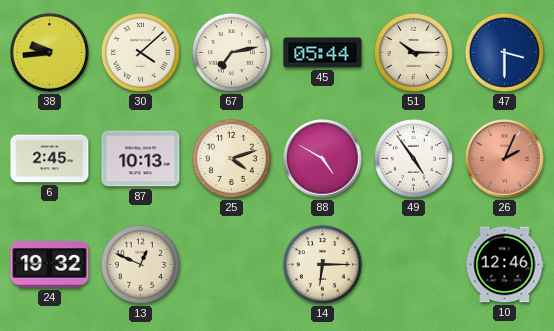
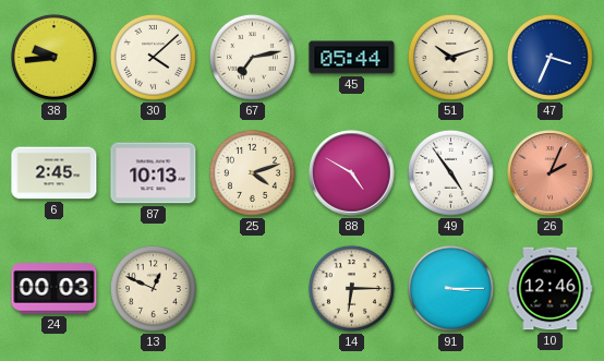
51: 10:15 -> 10:12 (450, 57)
47: 3:30 -> 3:34 (549, 57)
24: 19:32 -> 00:03 (55, 289)
91: none -> 3:15 (450, 288)
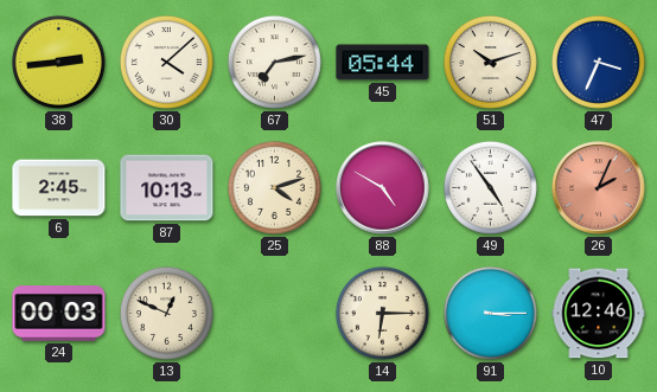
38: 9:44 -> 2:44 (58, 62)
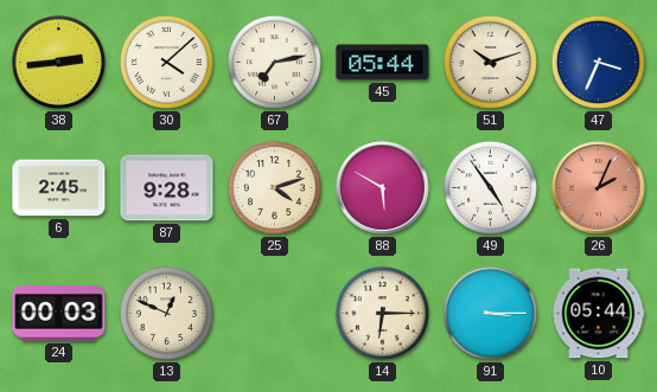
87: 10:13 -> 9:28 (167, 188)
88: 4:50 -> 5:50 (383, 188)
10: 12:46 -> 05:44 (599, 314)
